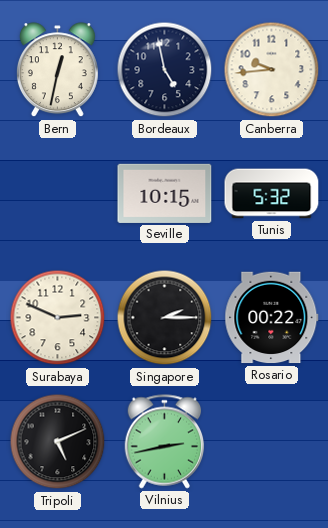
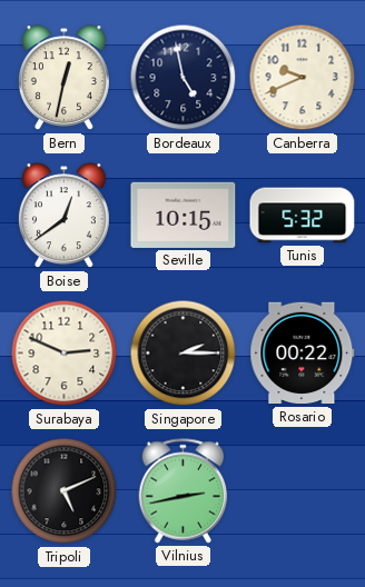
Canberra: 9:44 -> 9:41 (303, 78)
Boise: none -> 12:39 (63, 216)
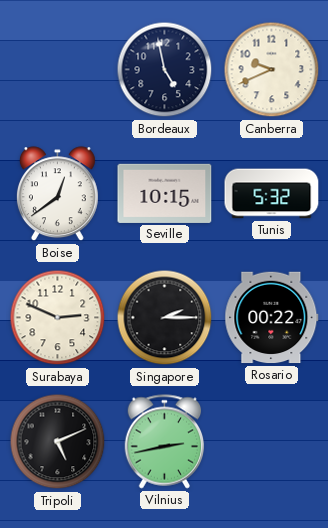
Bern: 12:32 -> none (63, 78)
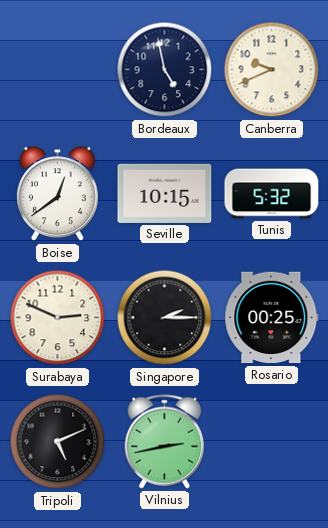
Rosario: 00:22 -> 00:25 (272, 318)
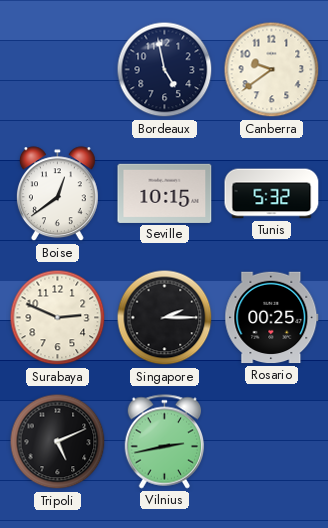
Canberra: 9:41 -> 9:39 (272, 70)
